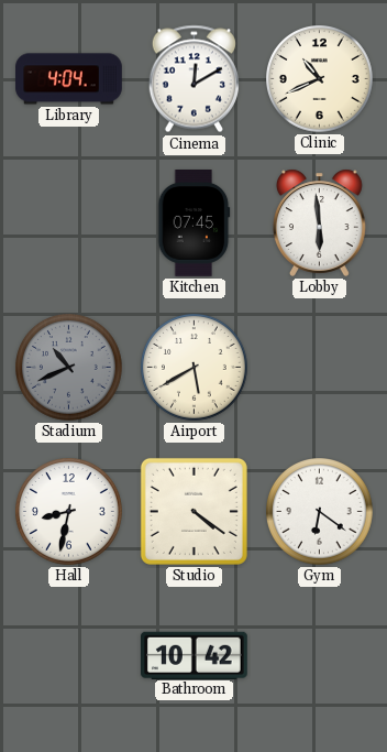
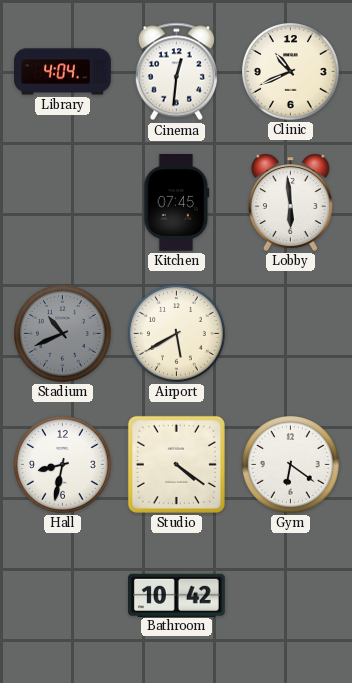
Cinema: 12:10 -> 12:31 (176, 72)
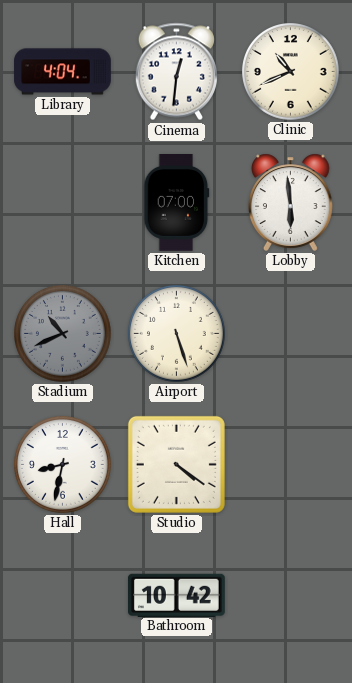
Kitchen: 07:45 -> 07:00 (177, 203)
Airport: 5:40 -> 5:27 (177, 334)
Gym: 6:21 -> none (291, 465)
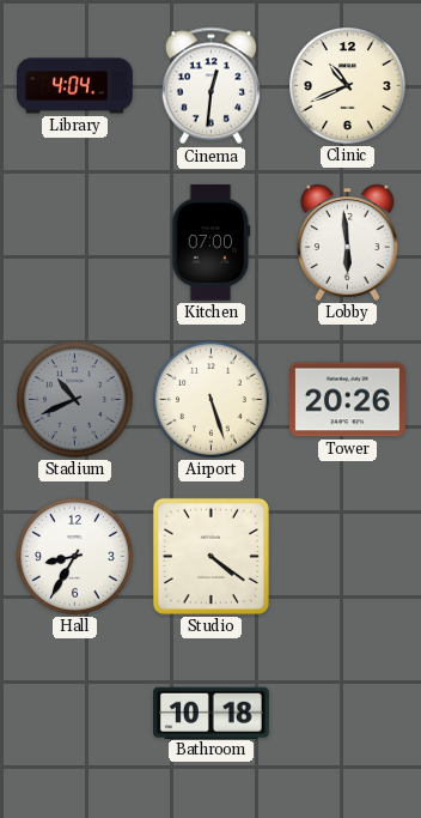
Tower: none -> 20:26 (348, 400)
Hall: 8:32 -> 8:35 (75, 557)
Bathroom: 10:42 -> 10:18 (212, 713)
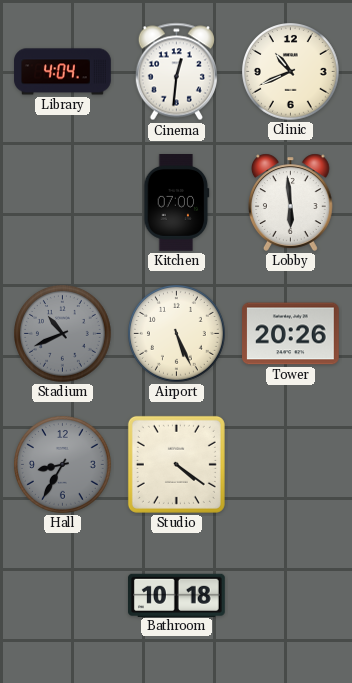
Airport: 5:27 -> 5:26 (177, 334)
Hall dial: white -> grey (63, 465)
